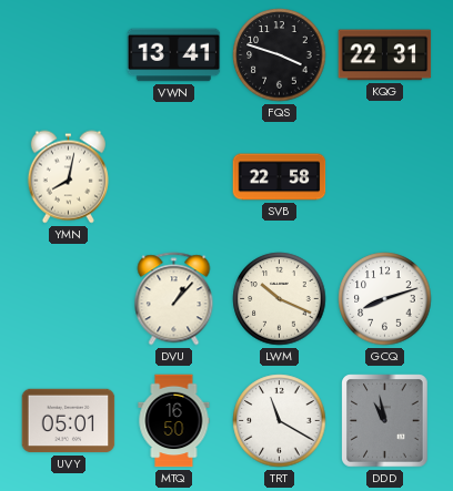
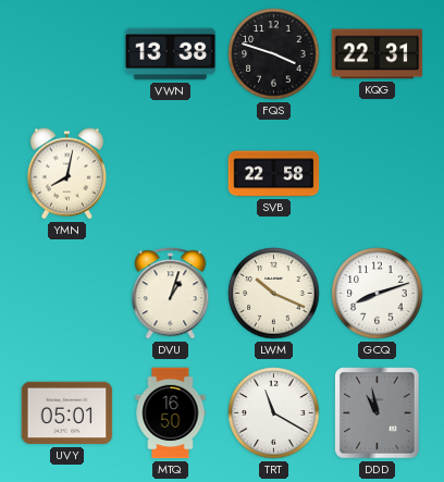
VWN: 13:41 -> 13:38 (171, 54)
DVU: 1:07 -> 1:03 (171, 294)
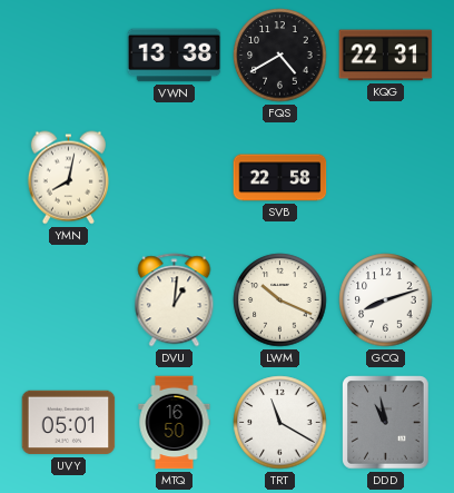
FQS: 3:48 -> 4:40 (280, 56)
DVU: 1:03 -> 1:01 (175, 300)
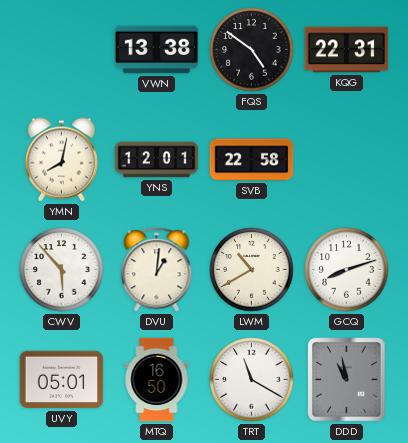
FQS: 4:40 -> 4:51 (252, 50)
YNS: none -> 12:01 (157, 160)
CWV: none -> 5:53 (62, 270)
LWM: 10:19 -> 10:40 (252, 270)
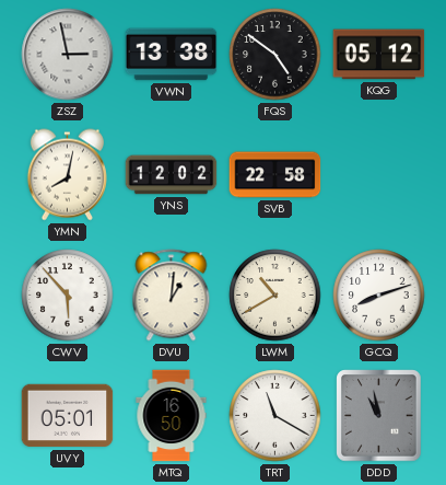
ZSZ: none -> 2:58 (68, 55)
KQG: 22:31 -> 05:12 (379, 55)
YNS: 12:01 -> 12:02 (172, 175)
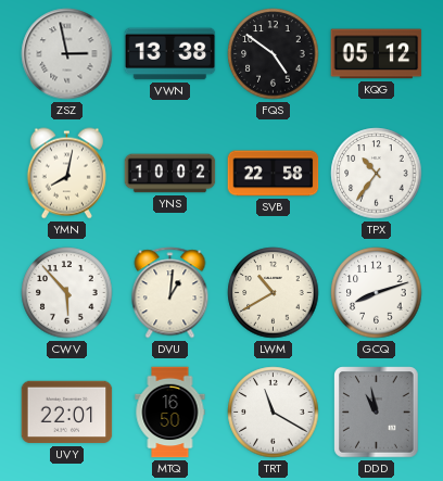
YNS: 12:02 -> 10:02 (170, 174)
TPX: none -> 10:36 (377, 174)
UVY: 05:01 -> 22:01 (67, 413)
